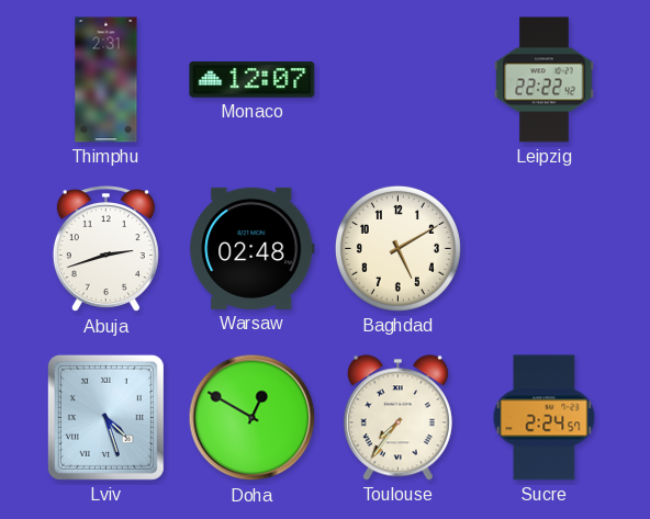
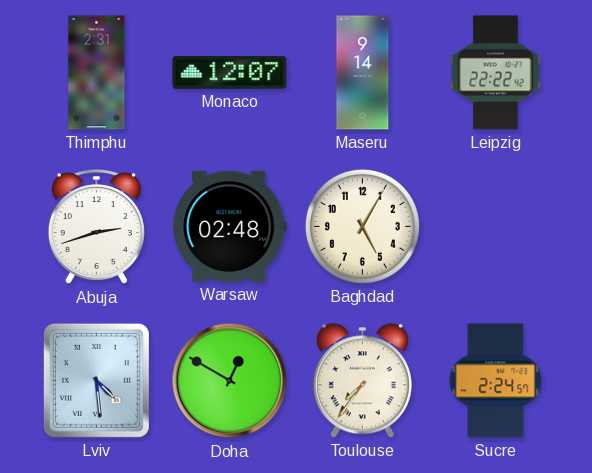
Maseru: none -> 9:14 (363, 73)
Baghdad: 5:10 -> 5:05 (362, 226)
Lviv: 4:27 -> 4:29 (96, 380)
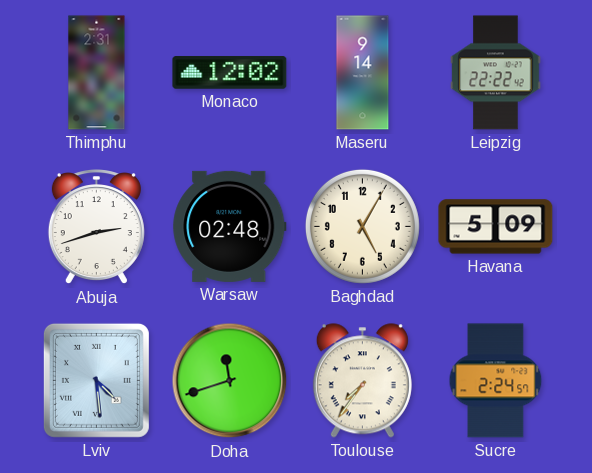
Monaco: 12:07 -> 12:02 (230, 73)
Havana: none -> 5:09 (496, 227)
Doha: 12:50 -> 11:42 (230, 381)
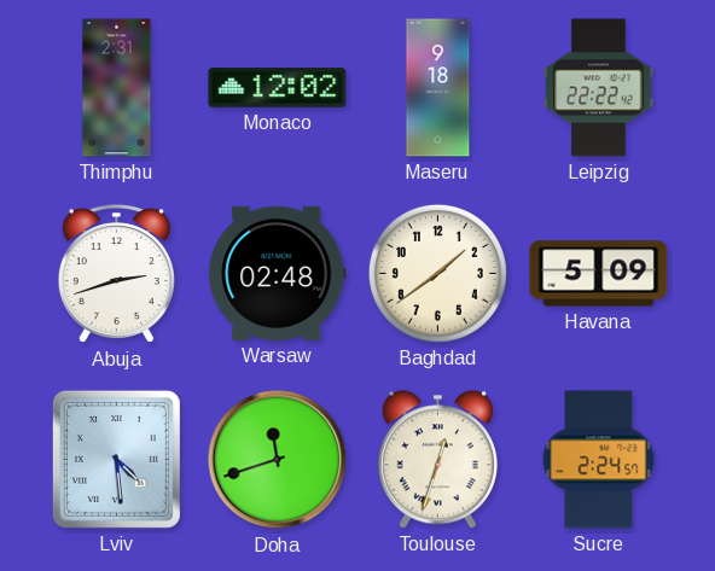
Maseru: 9:14 -> 9:18 (438, 88)
Baghdad: 5:05 -> 1:39 (437, 273)
Toulouse: 7:36 -> 12:33 (437, 460)
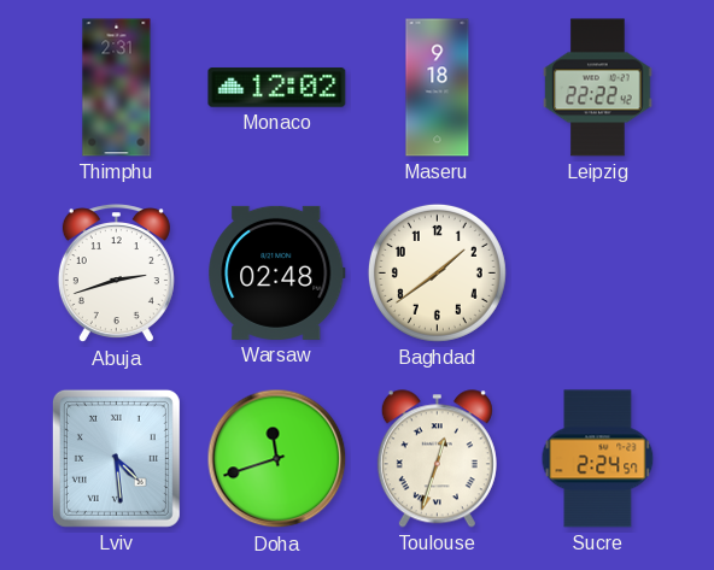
Havana: 5:09 -> none (599, 274)
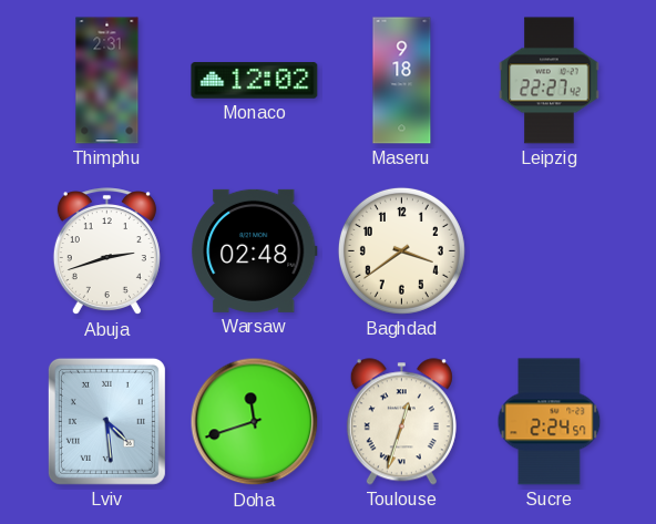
Leipzig: 22:22 -> 22:27 (550, 81)
Baghdad: 1:39 -> 3:39 (401, 250)
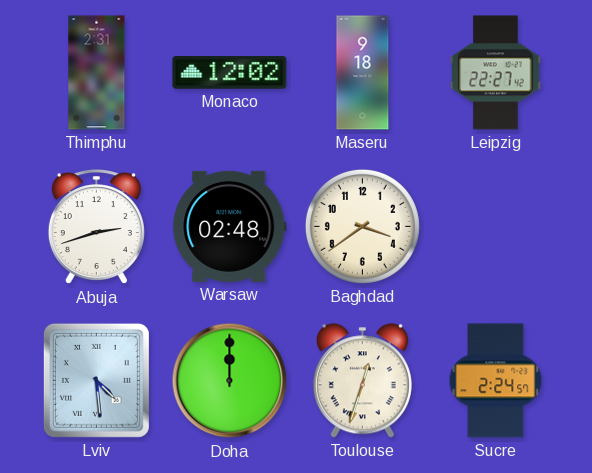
Doha: 11:42 -> 12:00 (230, 381)
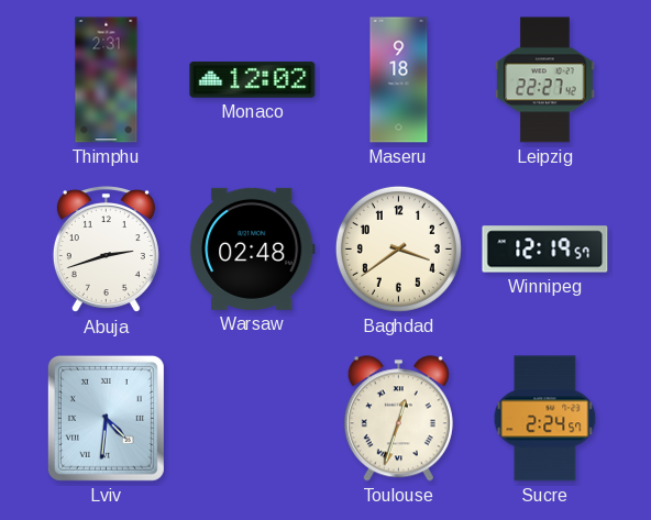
Winnipeg: none -> 12:19 (545, 250)
Lviv: 4:29 -> 4:31 (106, 418)
Doha: 12:00 -> none (230, 381)
